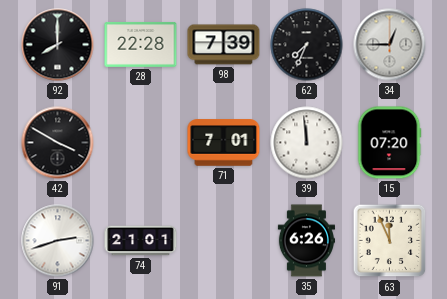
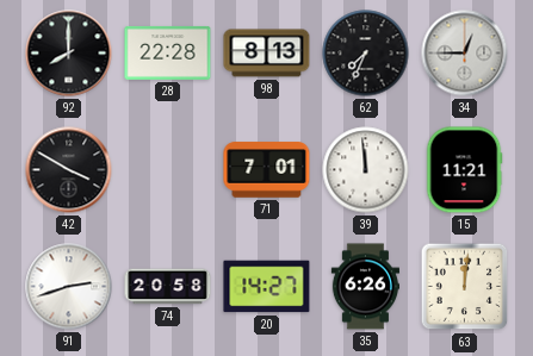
98: 7:39 -> 8:13 (267, 54)
15: 07:20 -> 11:21 (464, 170)
74: 21:01 -> 20:58 (168, 287)
20: none -> 14:27 (267, 287)
63: 11:56 -> 12:01 (465, 287)
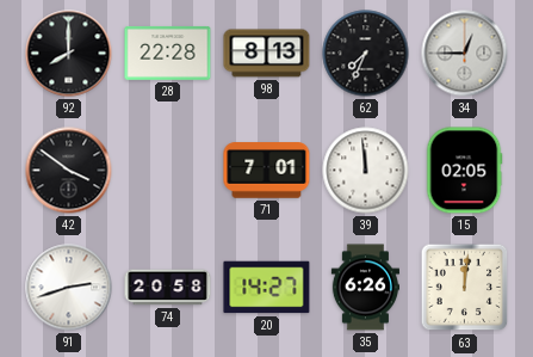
42: 3:50 -> 3:51 (69, 171)
15: 11:21 -> 02:05 (464, 171)
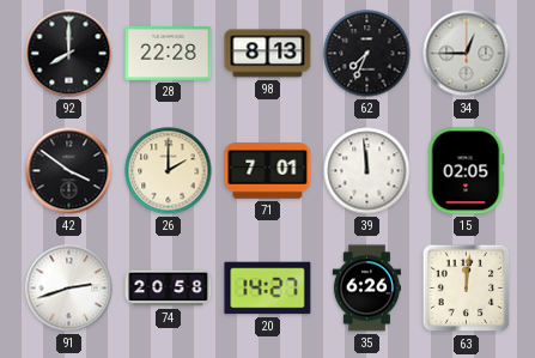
26: none -> 2:00 (169, 171)
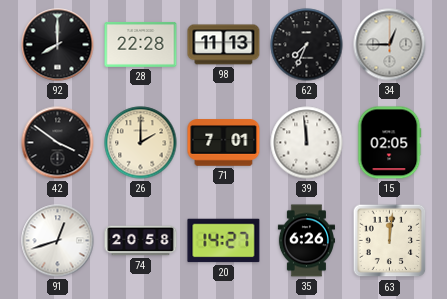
98: 8:13 -> 11:13 (224, 45)
91: 2:42 -> 12:42 (58, 241)
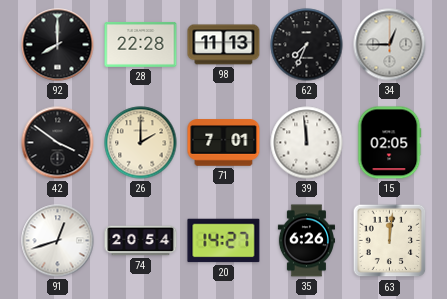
74: 20:58 -> 20:54 (141, 241)
